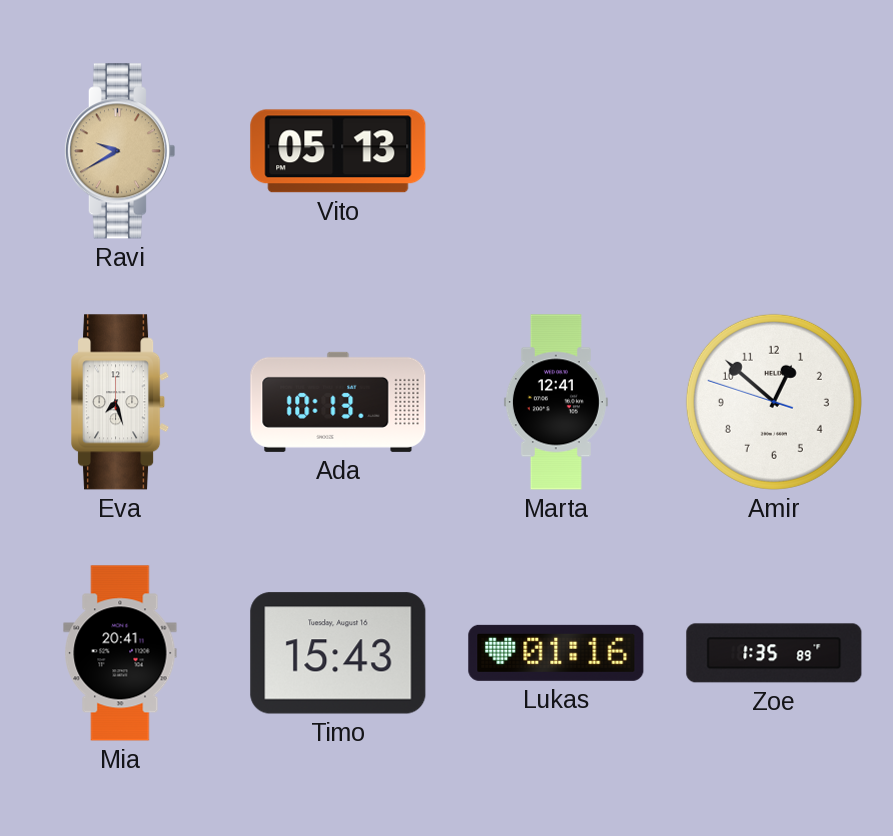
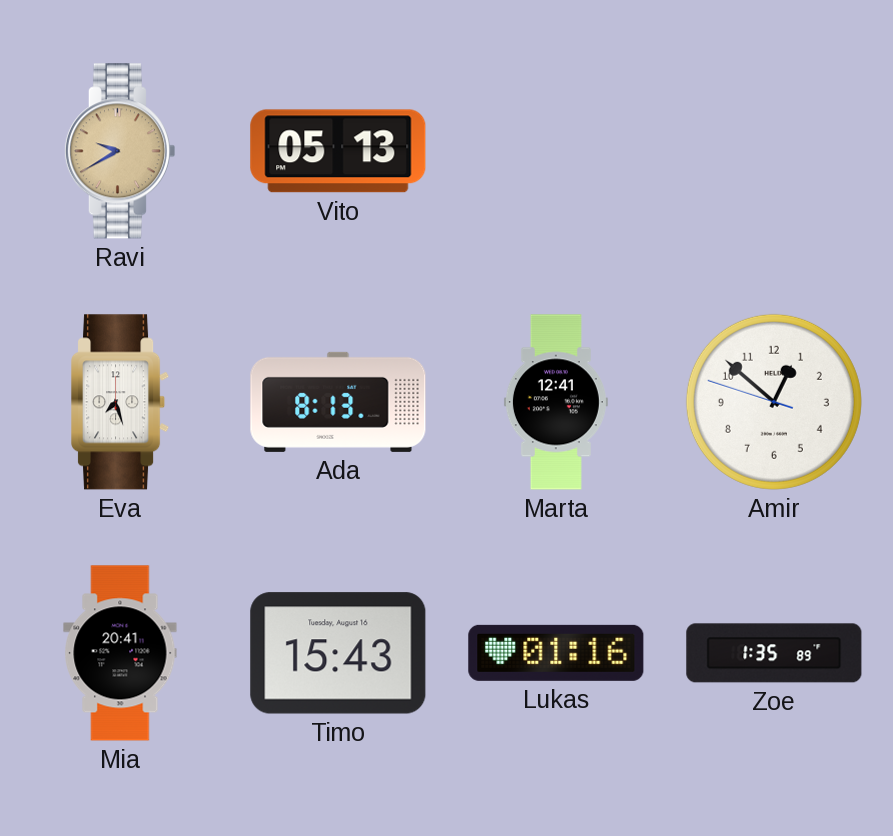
Ada: 10:13 -> 8:13 (338, 402)
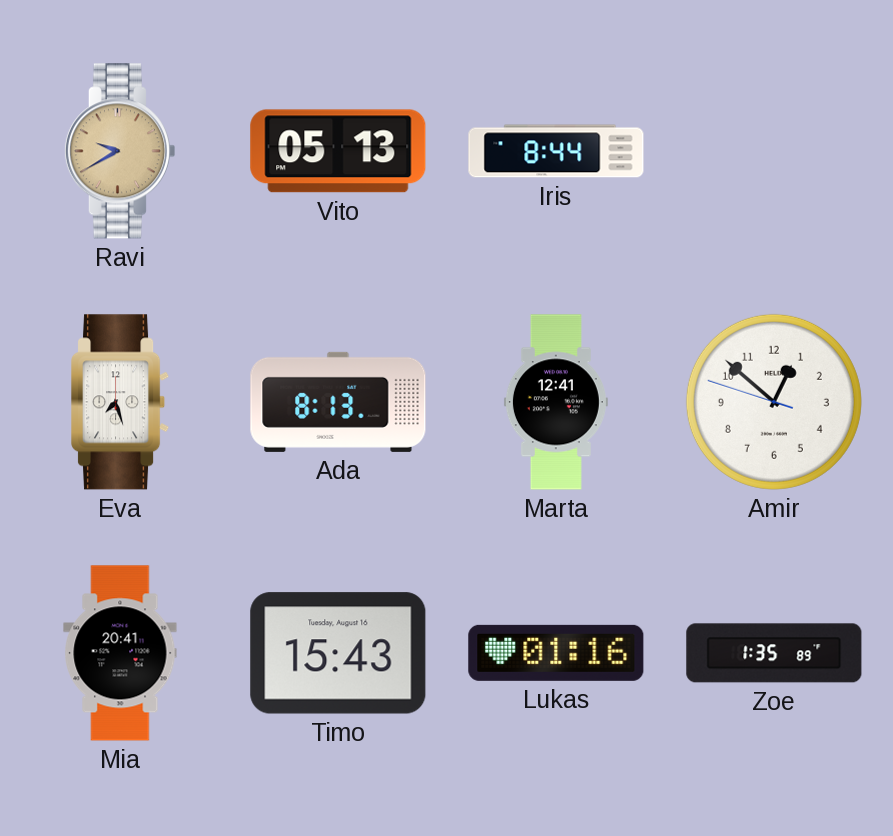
Iris: none -> 8:44 (556, 151)
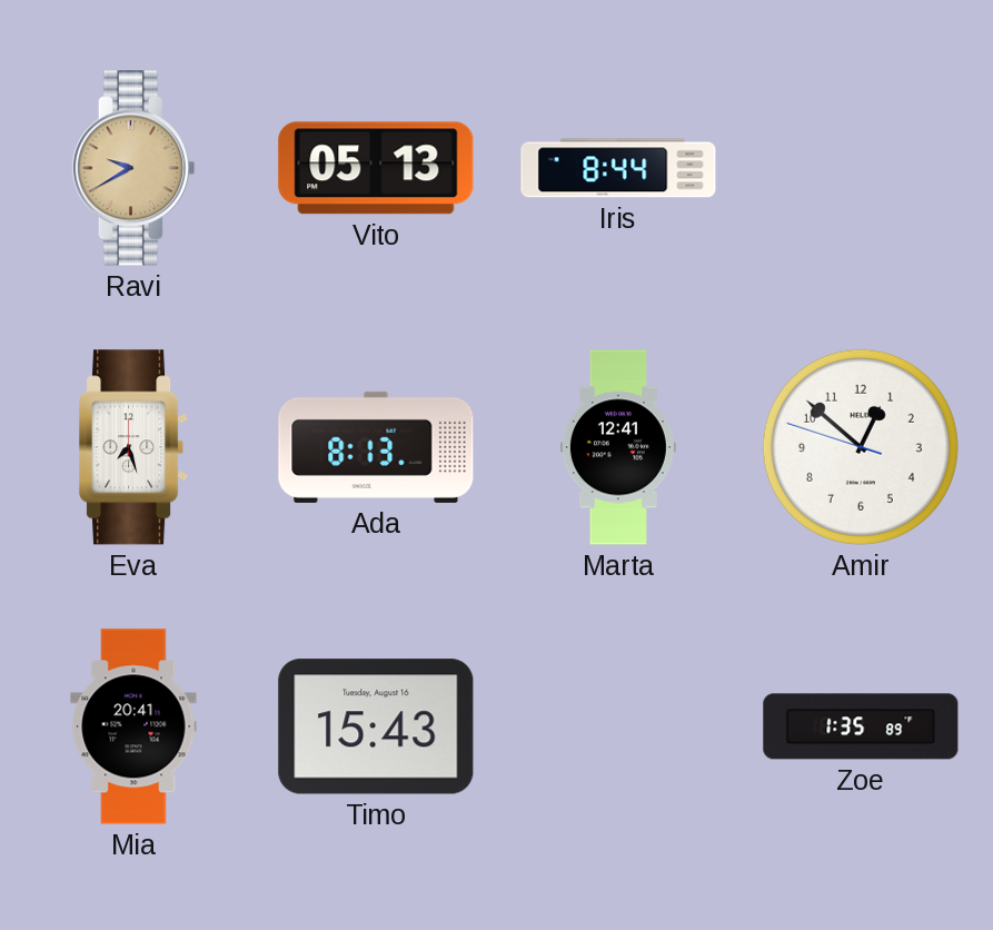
Lukas: 01:16 -> none (556, 653)
